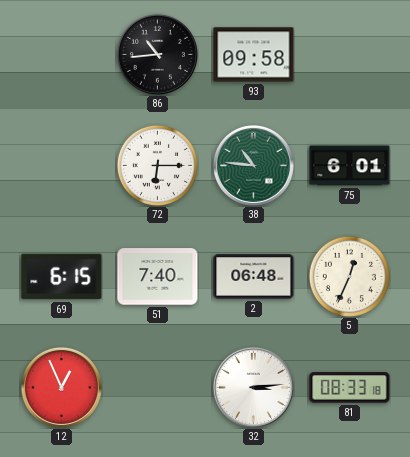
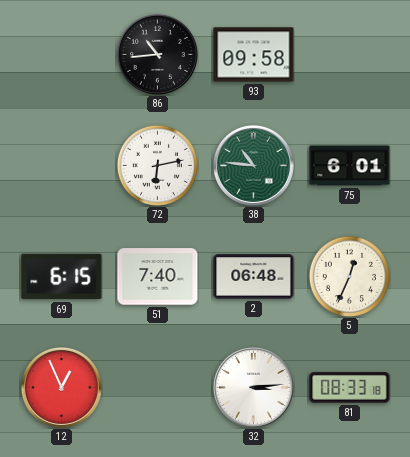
72: 6:15 -> 6:13 (157, 165)
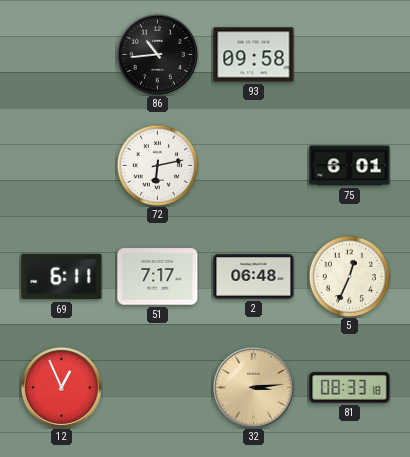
38: 10:46 -> none (253, 165)
69: 6:15 -> 6:11 (62, 277)
51: 7:40 -> 7:17 (158, 277)
32 dial: white -> champagne (253, 387)
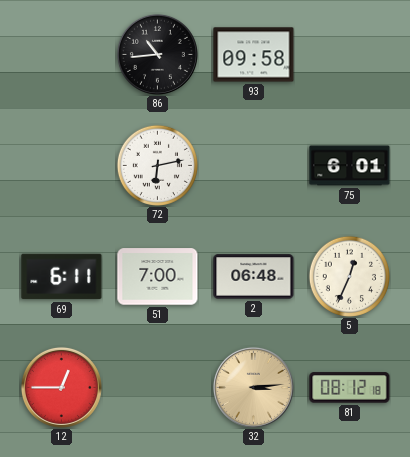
51: 7:17 -> 7:00 (158, 277)
12: 12:56 -> 12:45 (61, 387)
81: 08:33 -> 08:12 (350, 388)
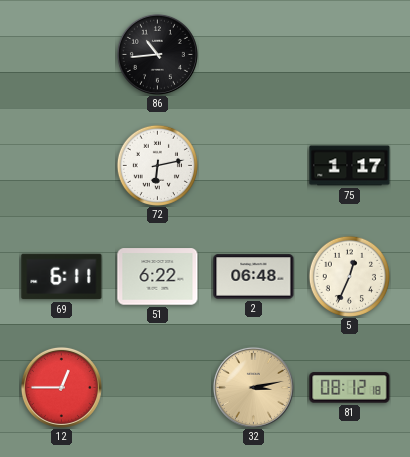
93: 09:58 -> none (254, 55)
75: 6:01 -> 1:17 (350, 166)
51: 7:00 -> 6:22 (158, 277)
32: 3:14 -> 3:13 (253, 387)
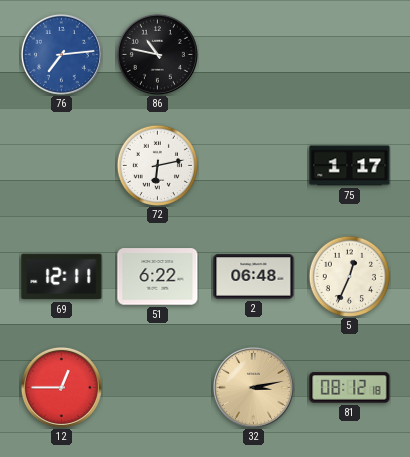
76: none -> 7:14 (61, 54)
86: 10:44 -> 10:47 (157, 54)
69: 6:11 -> 12:11 (62, 277)
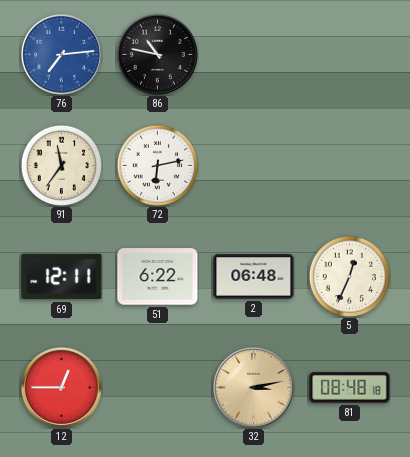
91: none -> 11:36 (61, 165)
75: 1:17 -> none (350, 166)
81: 08:12 -> 08:48 (350, 388)
